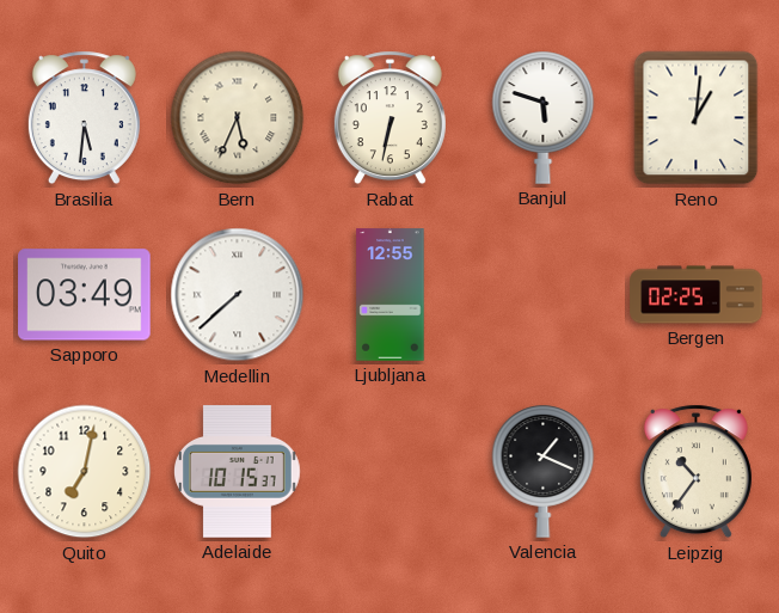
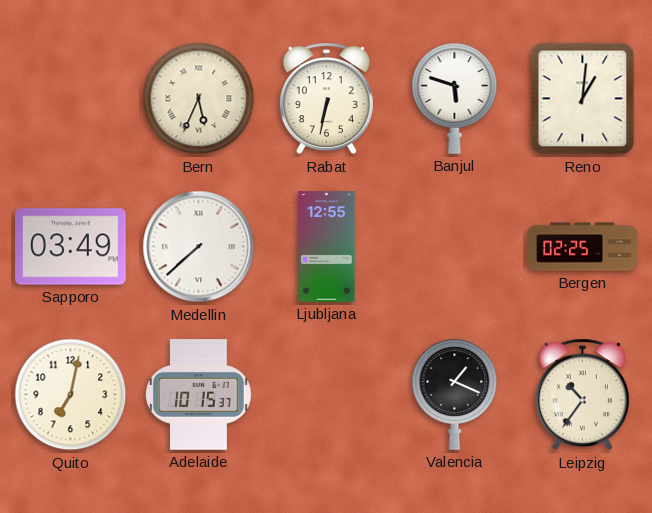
Brasilia: 5:31 -> none (84, 118)
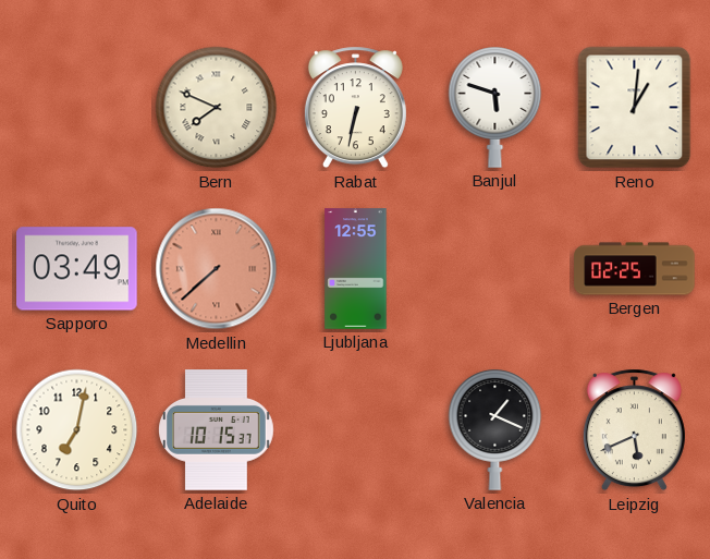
Bern: 5:34 -> 7:49 (217, 108)
Medellin dial: white -> salmon (217, 269)
Leipzig: 10:36 -> 5:41 (634, 430)
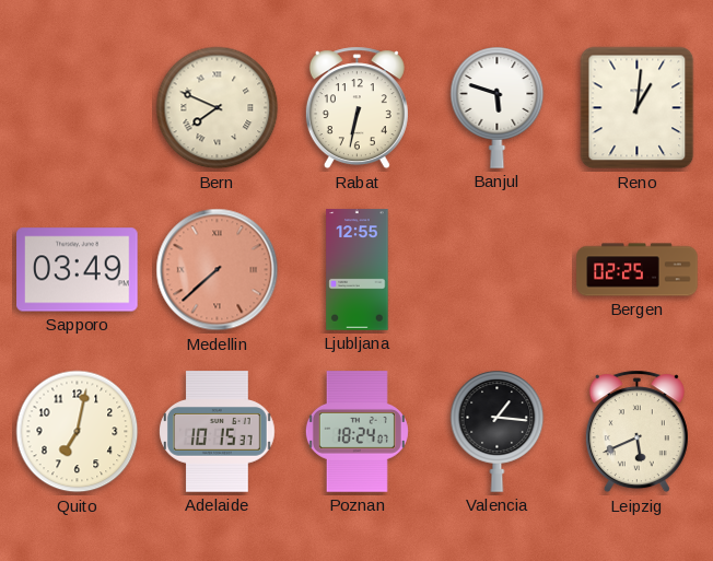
Poznan: none -> 18:24 (356, 432)
Valencia: 1:19 -> 1:16 (498, 431)
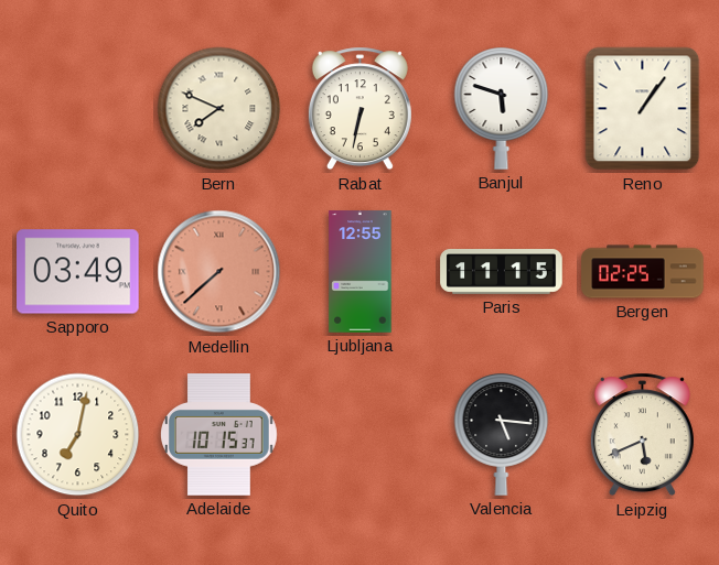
Reno: 1:01 -> 1:06 (643, 109)
Paris: none -> 11:15 (502, 272)
Poznan: 18:24 -> none (356, 432)
Valencia: 1:16 -> 5:16 (502, 434)
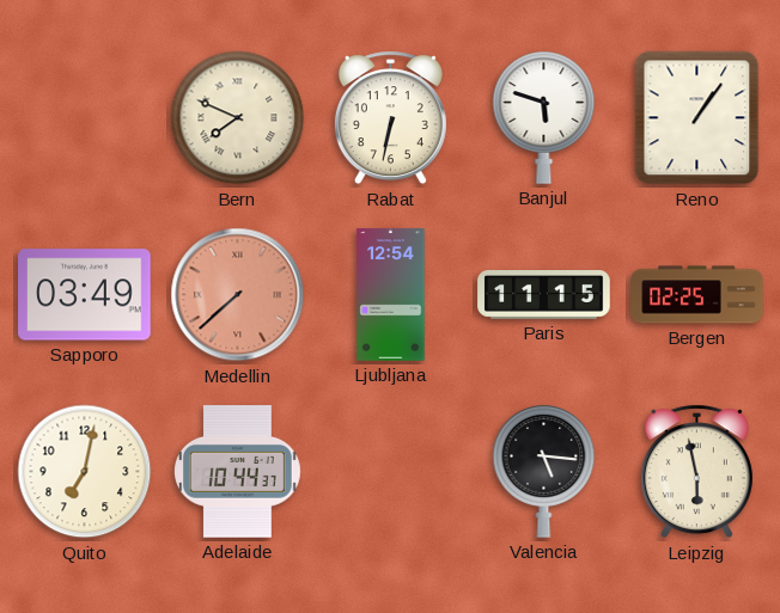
Ljubljana: 12:55 -> 12:54 (391, 295)
Adelaide: 10:15 -> 10:44 (238, 472)
Leipzig: 5:41 -> 5:58 (696, 472)
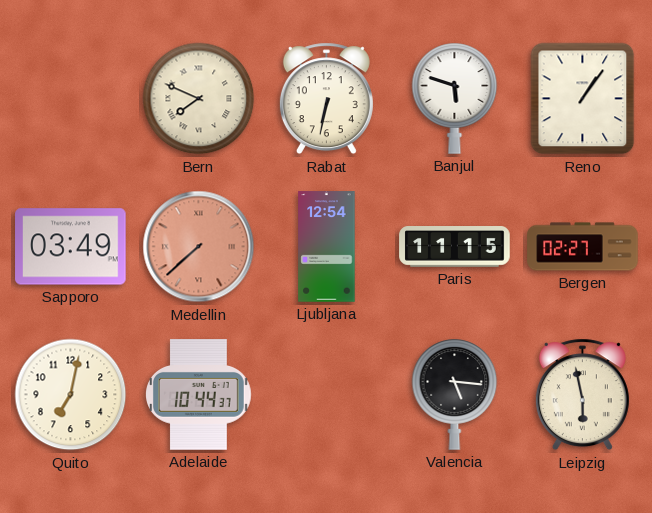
Bergen: 02:25 -> 02:27 (583, 247)
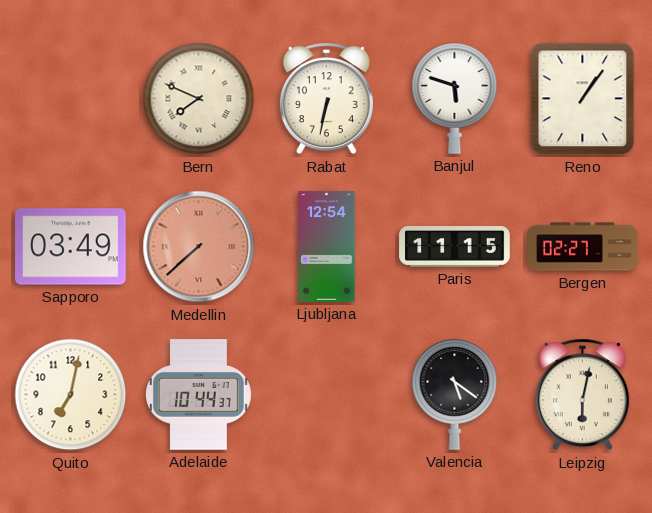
Valencia: 5:16 -> 5:21 (455, 394)
Leipzig: 5:58 -> 6:02 (582, 395)
